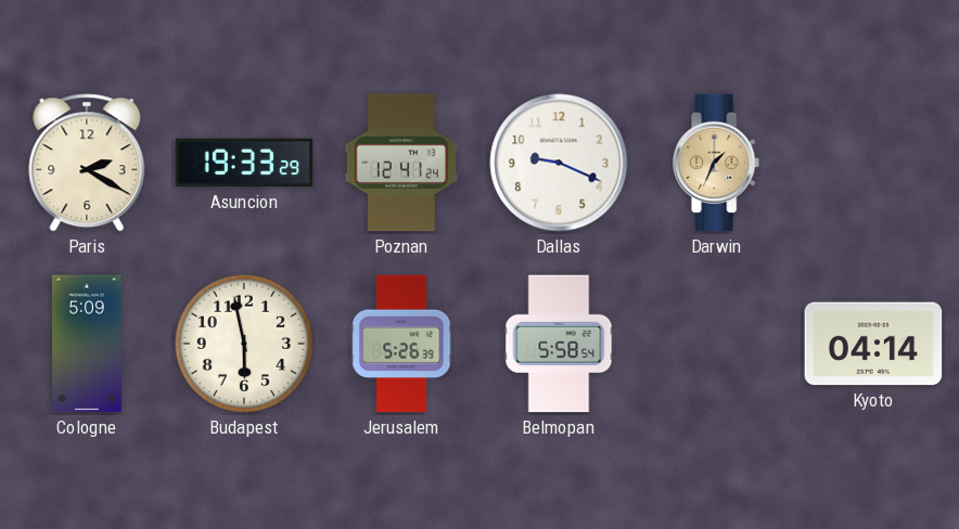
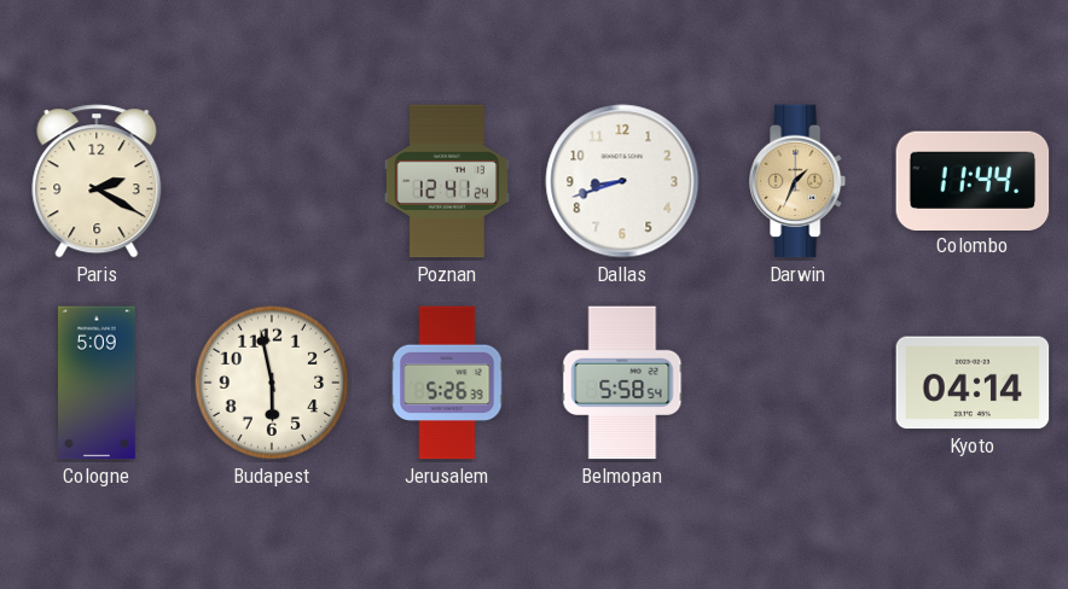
Asuncion: 19:33 -> none (244, 163)
Dallas: 9:19 -> 8:42 (622, 181)
Colombo: none -> 11:44 (973, 180)
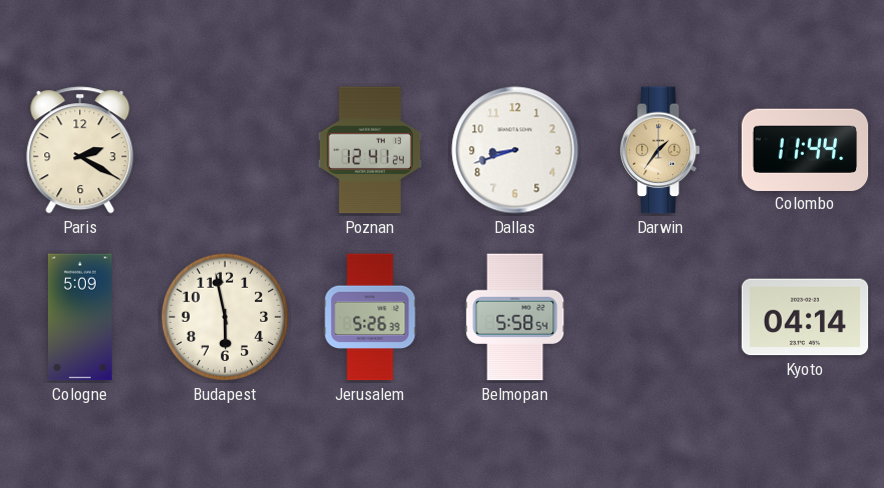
Darwin: 1:34 -> 1:36 (661, 150)
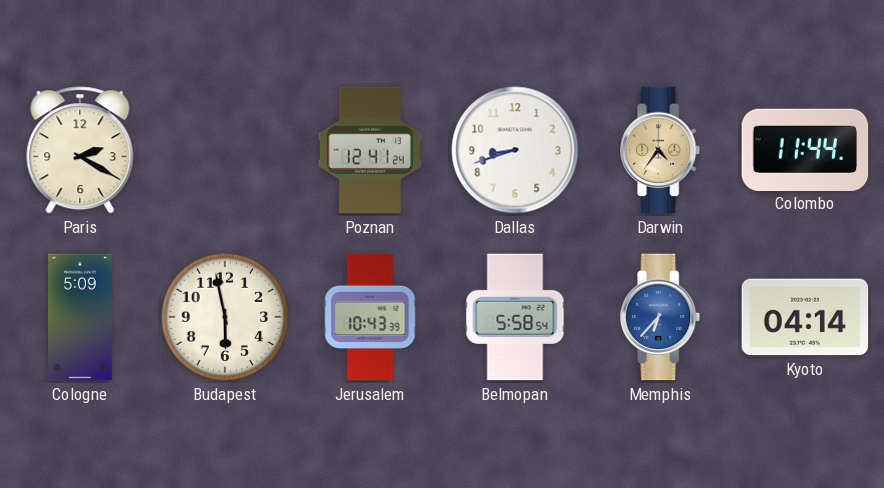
Darwin: 1:36 -> 4:36 (661, 150)
Jerusalem: 5:26 -> 10:43 (370, 317)
Memphis: none -> 6:37 (661, 317)
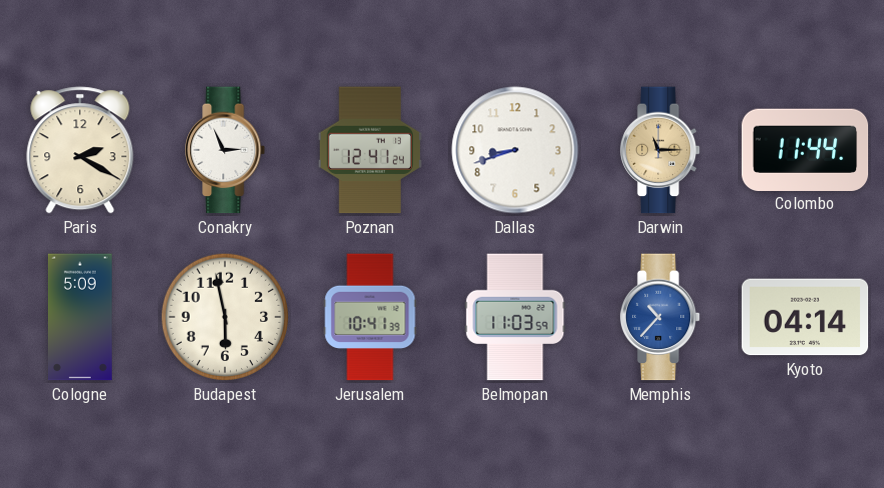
Conakry: none -> 2:56 (226, 150)
Darwin: 4:36 -> 11:15 (661, 150)
Jerusalem: 10:43 -> 10:41 (370, 317)
Belmopan: 5:58 -> 11:03 (515, 317)
Memphis: 6:37 -> 10:37 (661, 317)
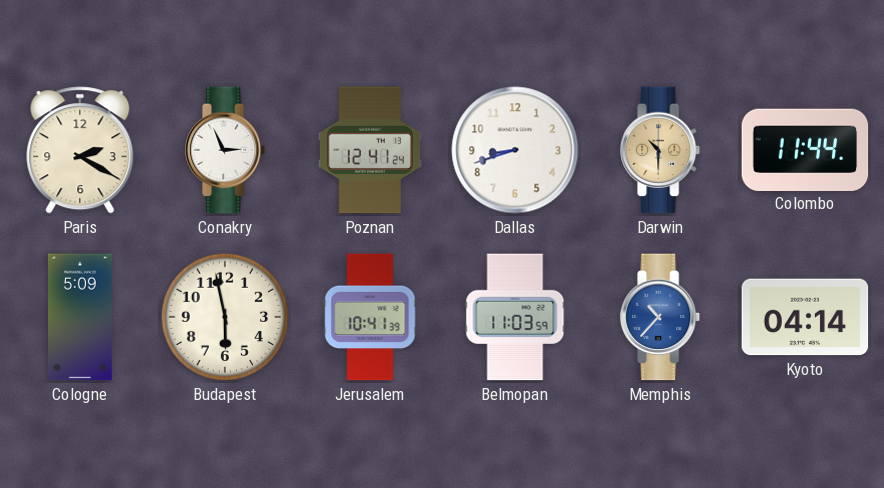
Darwin: 11:15 -> 10:30 (661, 150)
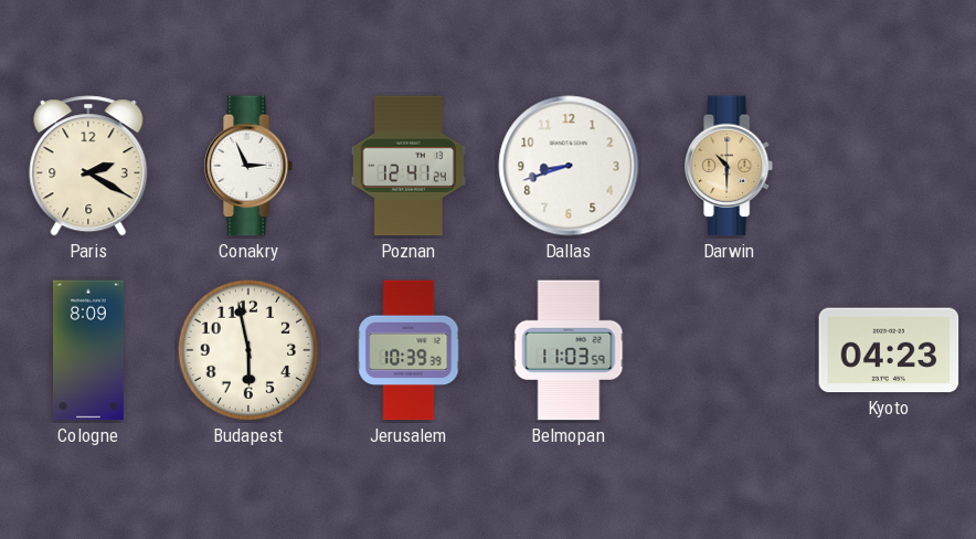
Colombo: 11:44 -> none (805, 149)
Cologne: 5:09 -> 8:09 (89, 350)
Jerusalem: 10:41 -> 10:39 (409, 350)
Memphis: 10:37 -> none (661, 317)
Kyoto: 04:14 -> 04:23 (889, 350)
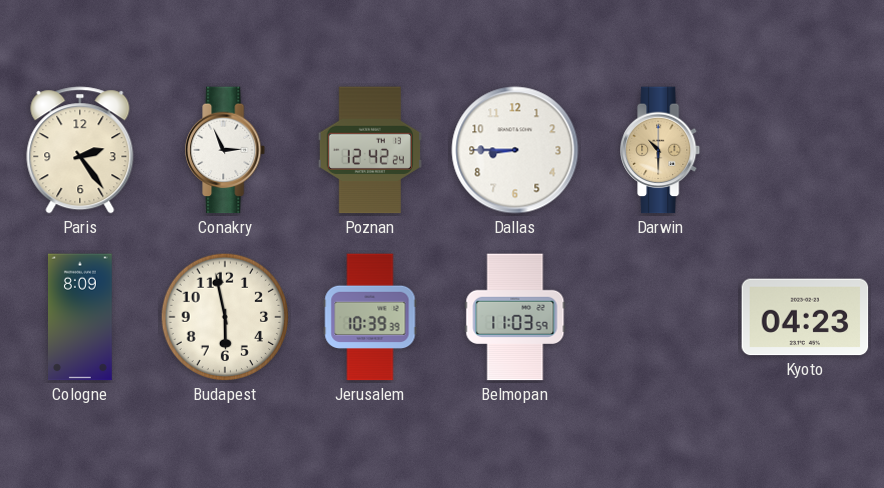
Paris: 2:20 -> 2:24 (80, 150)
Poznan: 12:41 -> 12:42 (370, 150)
Dallas: 8:42 -> 8:45 (515, 150)
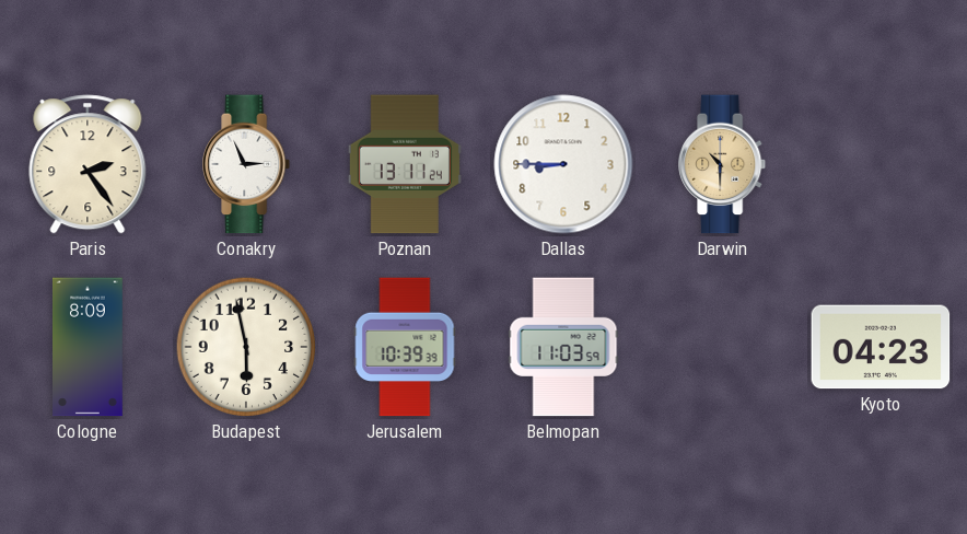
Poznan: 12:42 -> 13:11 (405, 164)
